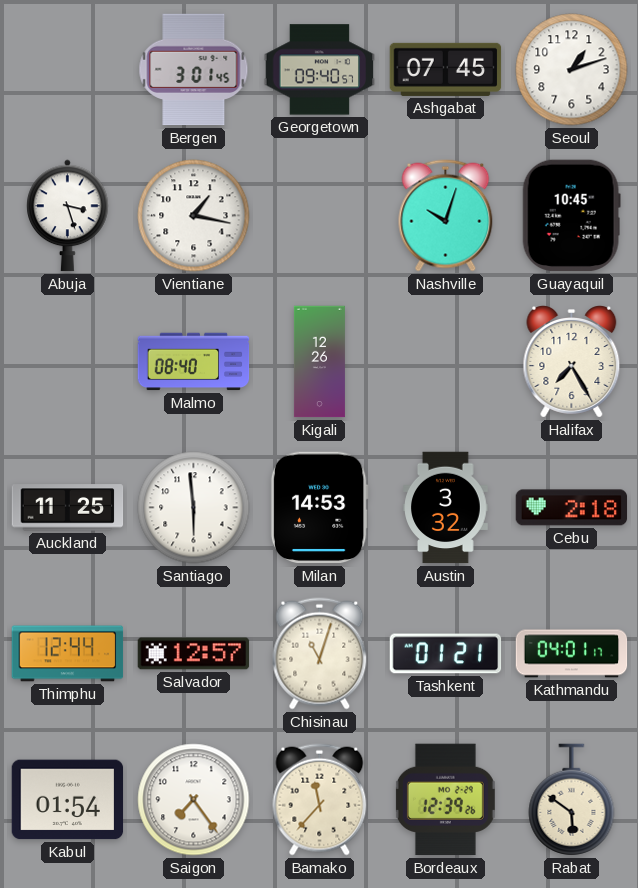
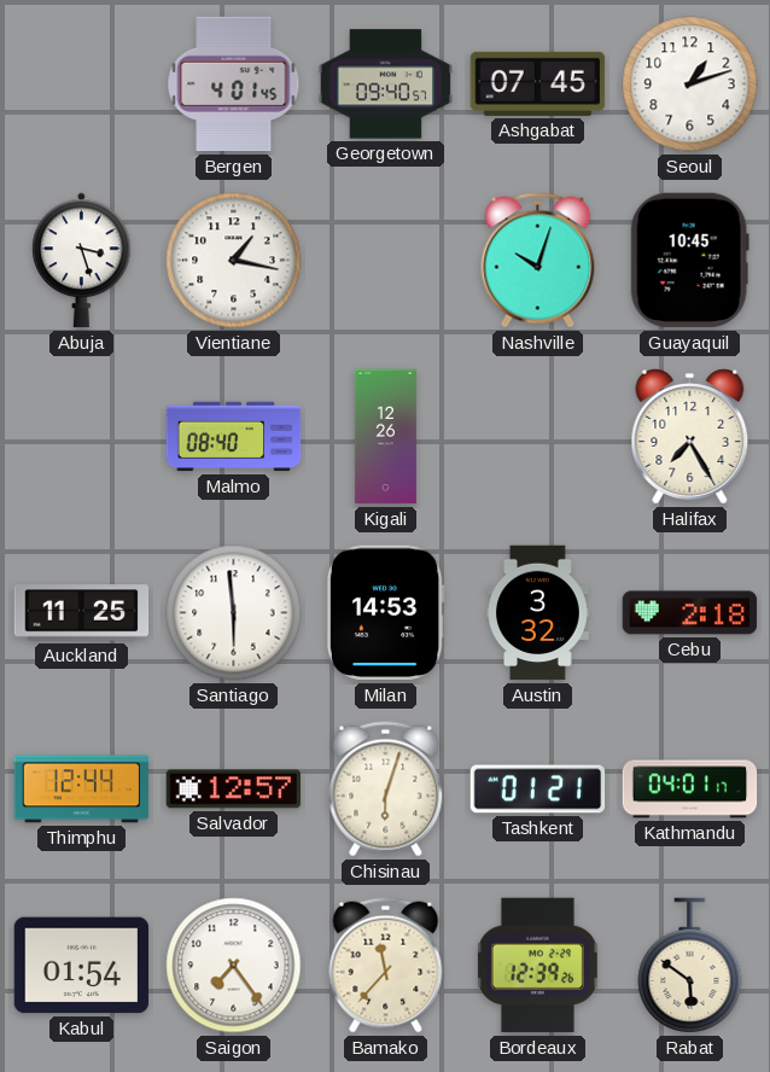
Bergen: 3:01 -> 4:01 (234, 85)
Chisinau: 11:03 -> 6:03 (386, 790)
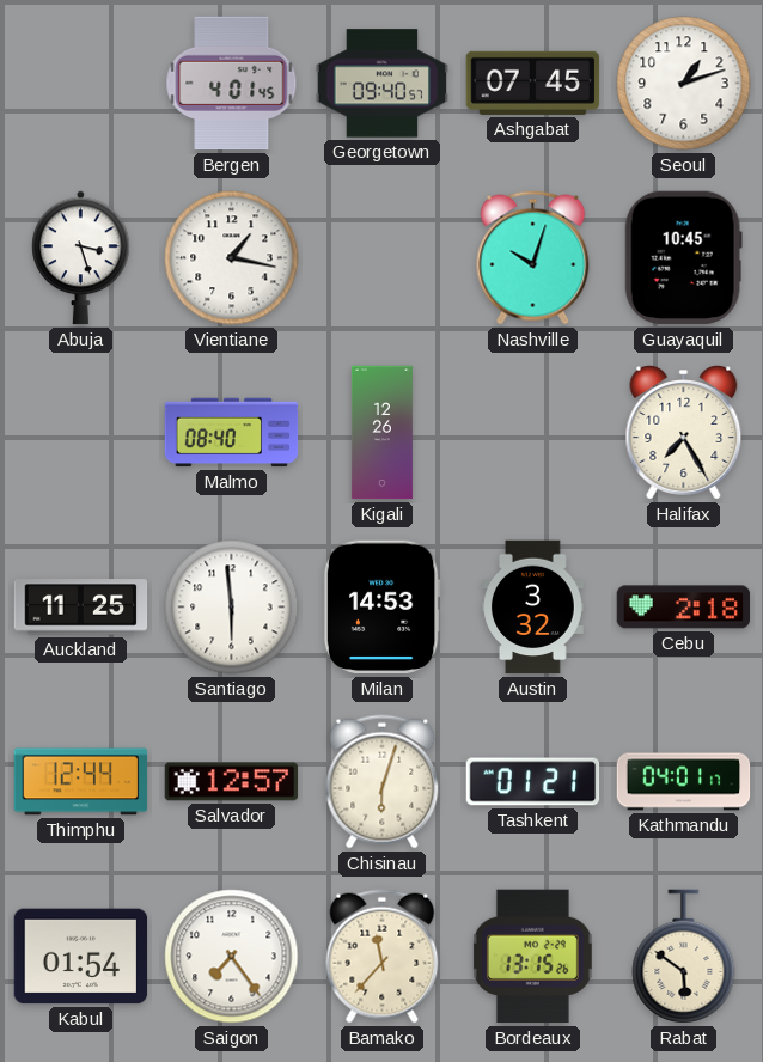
Bordeaux: 12:39 -> 13:15 (532, 957)
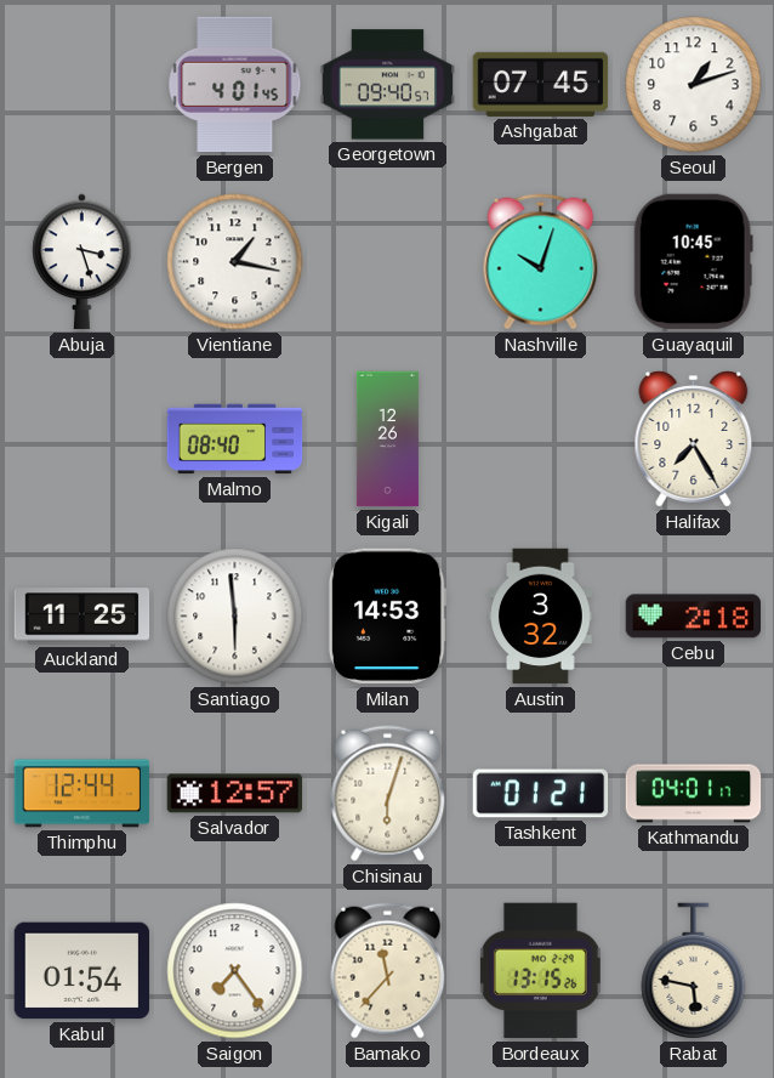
Rabat: 5:51 -> 5:47 (694, 971)
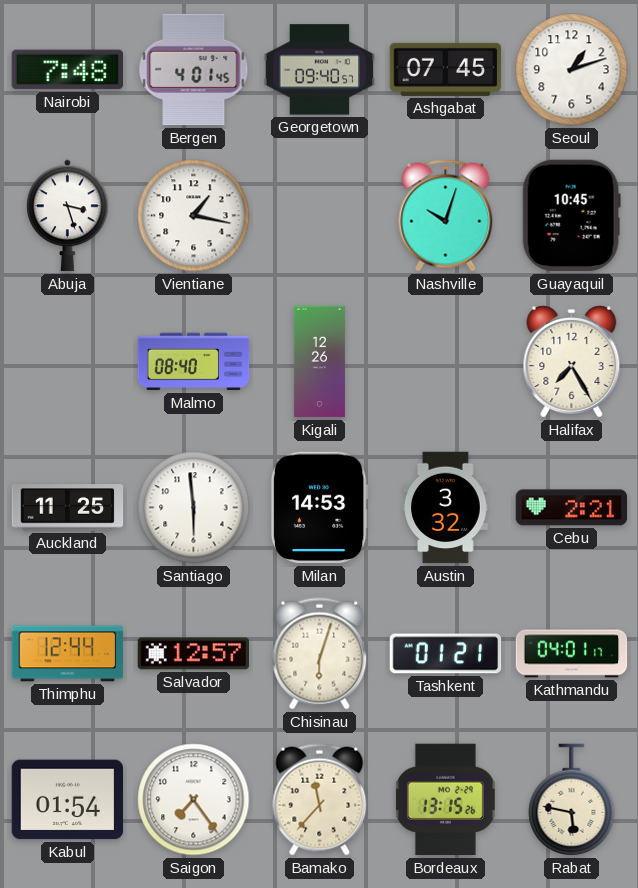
Nairobi: none -> 7:48 (68, 70)
Cebu: 2:18 -> 2:21 (572, 508)
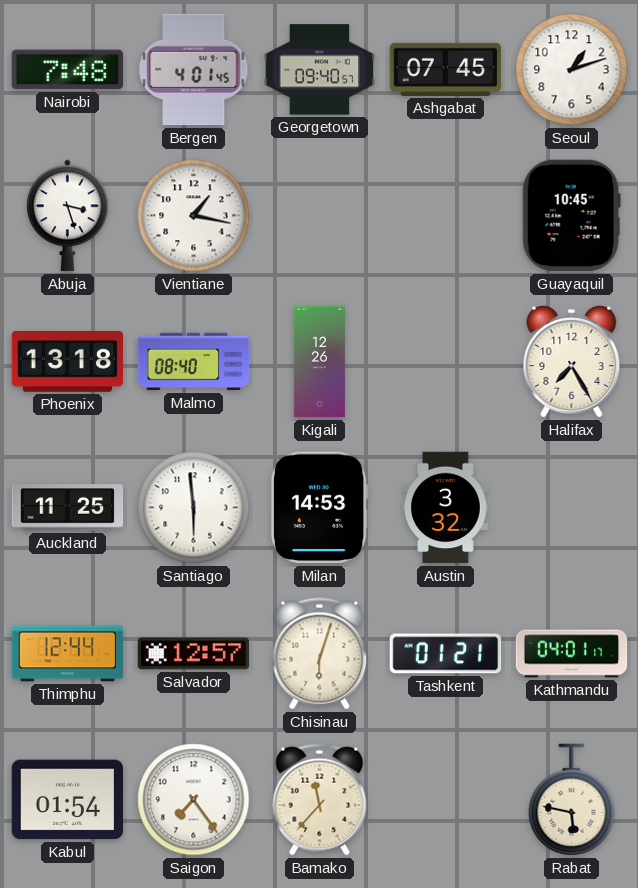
Nashville: 10:03 -> none (446, 216)
Phoenix: none -> 13:18 (68, 361)
Cebu: 2:21 -> none (572, 508)
Bordeaux: 13:15 -> none (445, 800)
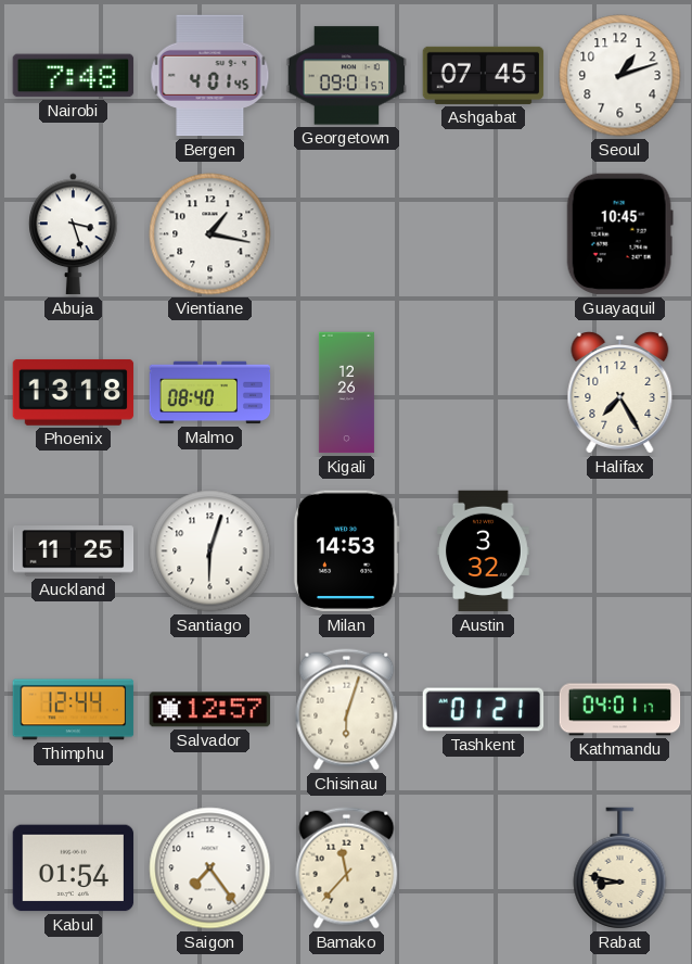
Georgetown: 09:40 -> 09:01 (347, 76)
Santiago: 5:59 -> 6:03 (210, 551)
Rabat: 5:47 -> 8:47 (620, 868)
